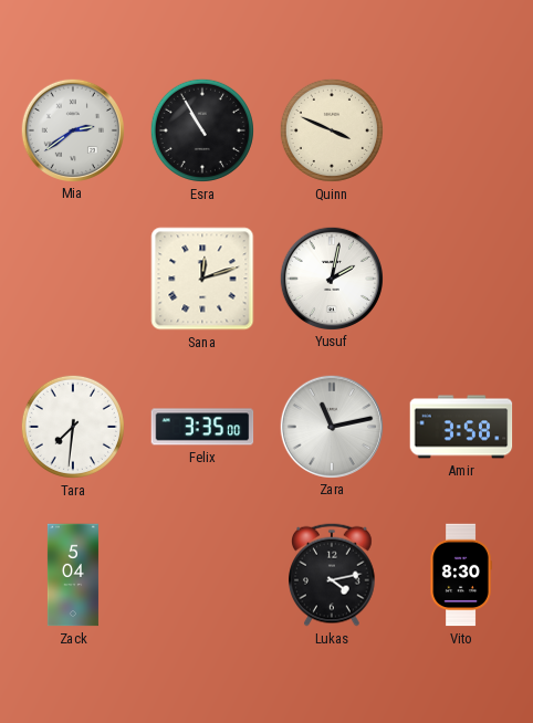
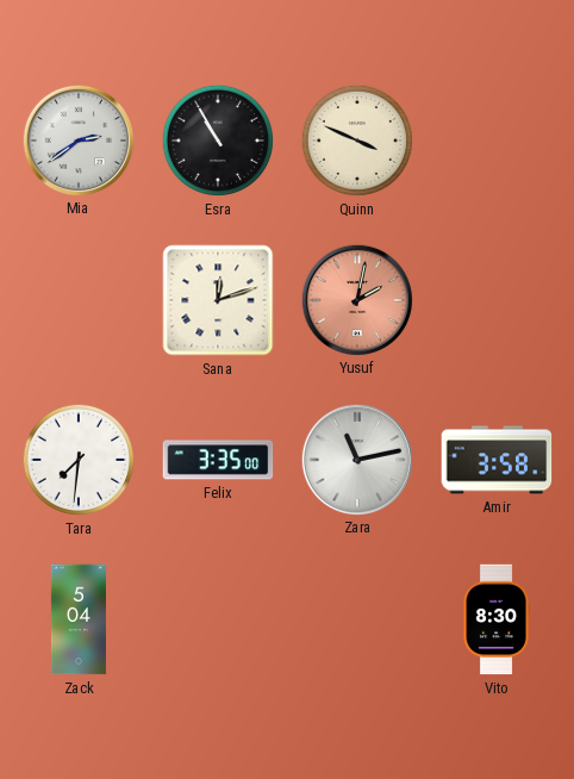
Yusuf dial: white -> salmon (356, 299)
Lukas: 4:13 -> none (333, 575)
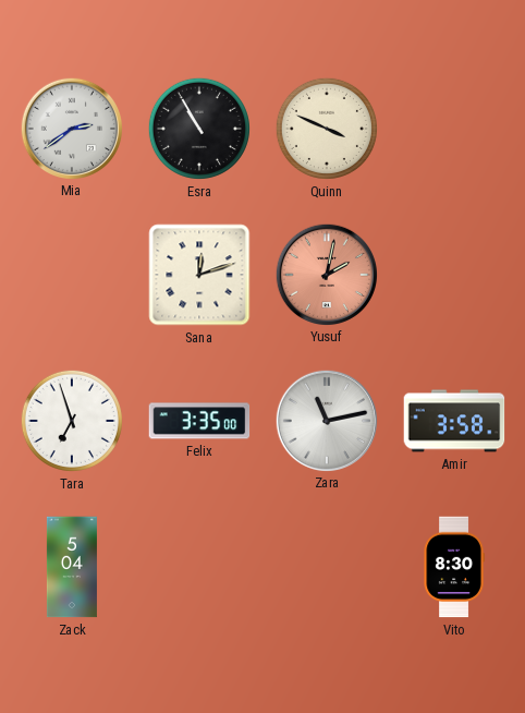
Tara: 7:31 -> 6:57 (72, 421)
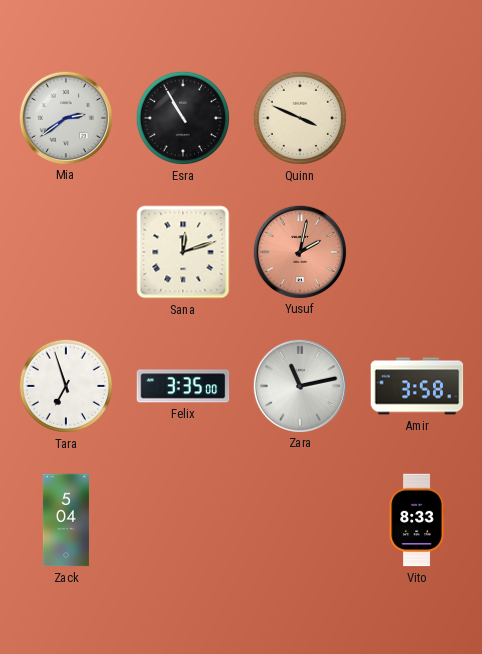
Vito: 8:30 -> 8:33 (417, 520)
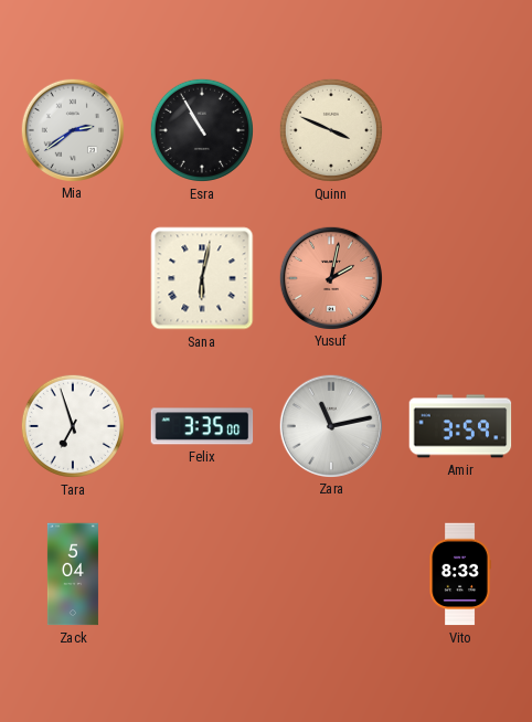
Sana: 12:12 -> 6:02 (202, 278)
Amir: 3:58 -> 3:59 (460, 426)
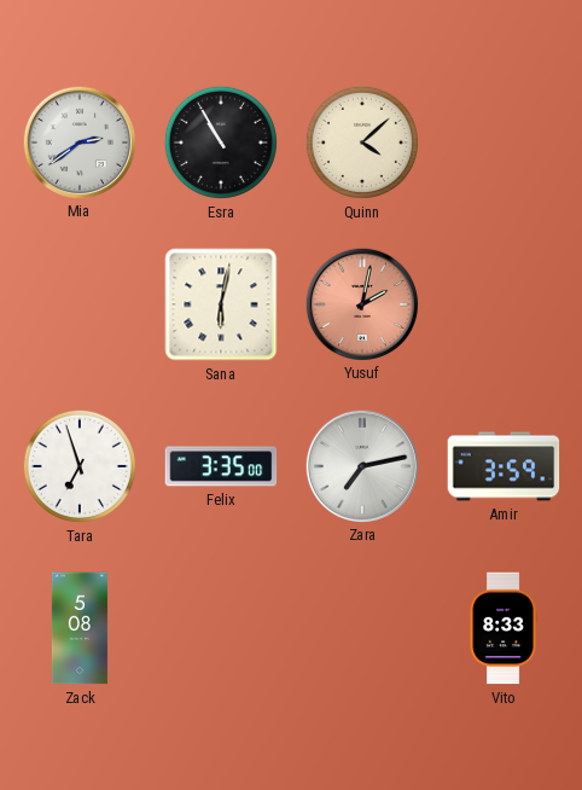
Quinn: 3:49 -> 4:08 (362, 143)
Zara: 11:13 -> 7:13 (361, 465)
Zack: 5:04 -> 5:08 (80, 628)
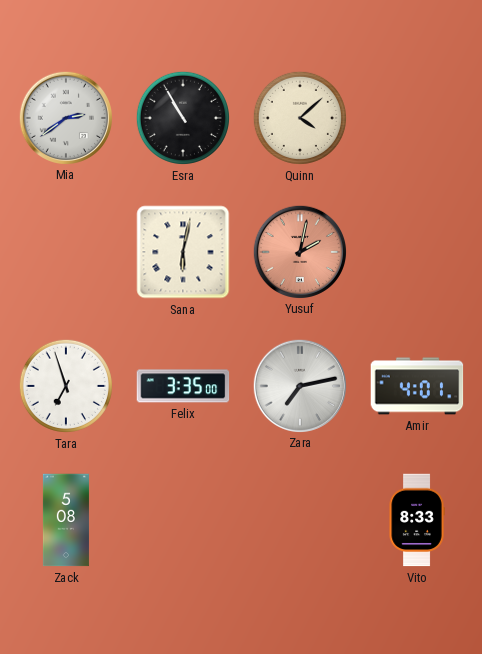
Amir: 3:59 -> 4:01 (417, 386)
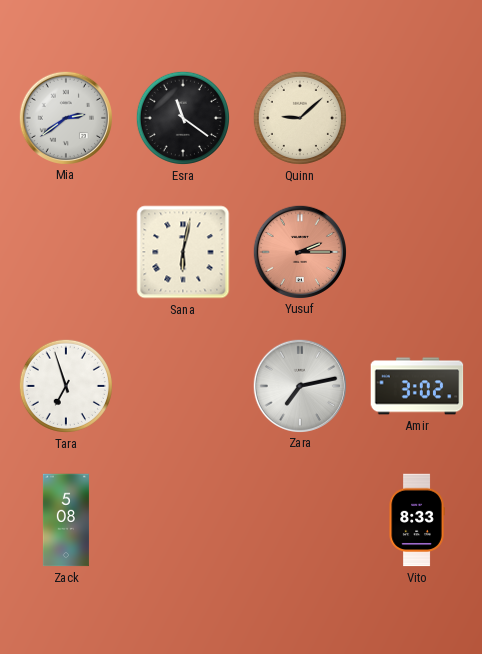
Esra: 10:55 -> 11:21 (183, 118)
Quinn: 4:08 -> 9:08 (300, 118)
Yusuf: 2:02 -> 2:15 (299, 251)
Felix: 3:35 -> none (183, 386)
Amir: 4:01 -> 3:02 (417, 386)
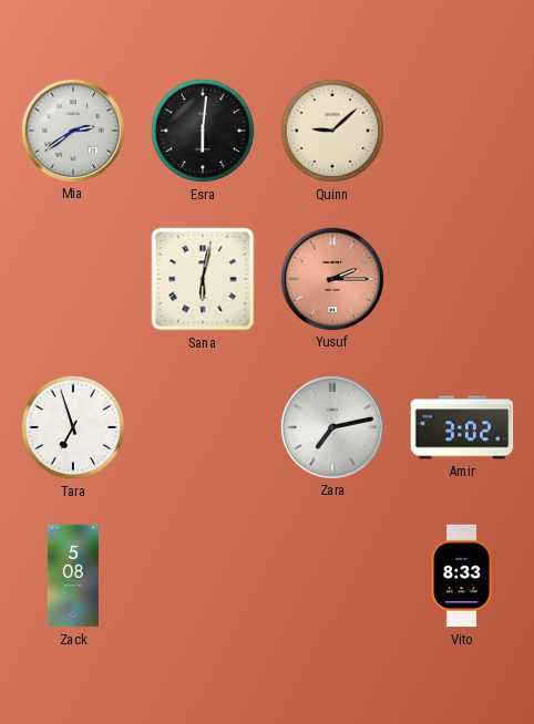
Esra: 11:21 -> 6:01 (203, 131)
